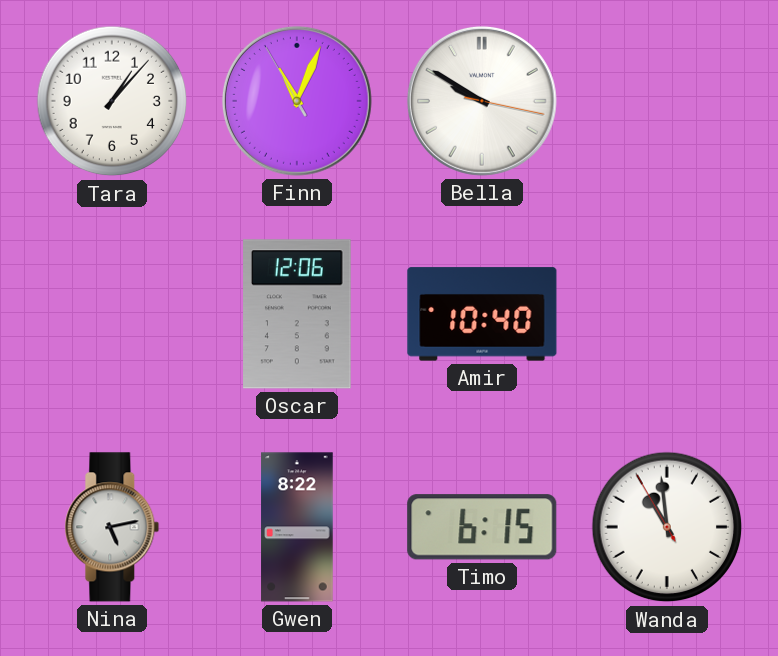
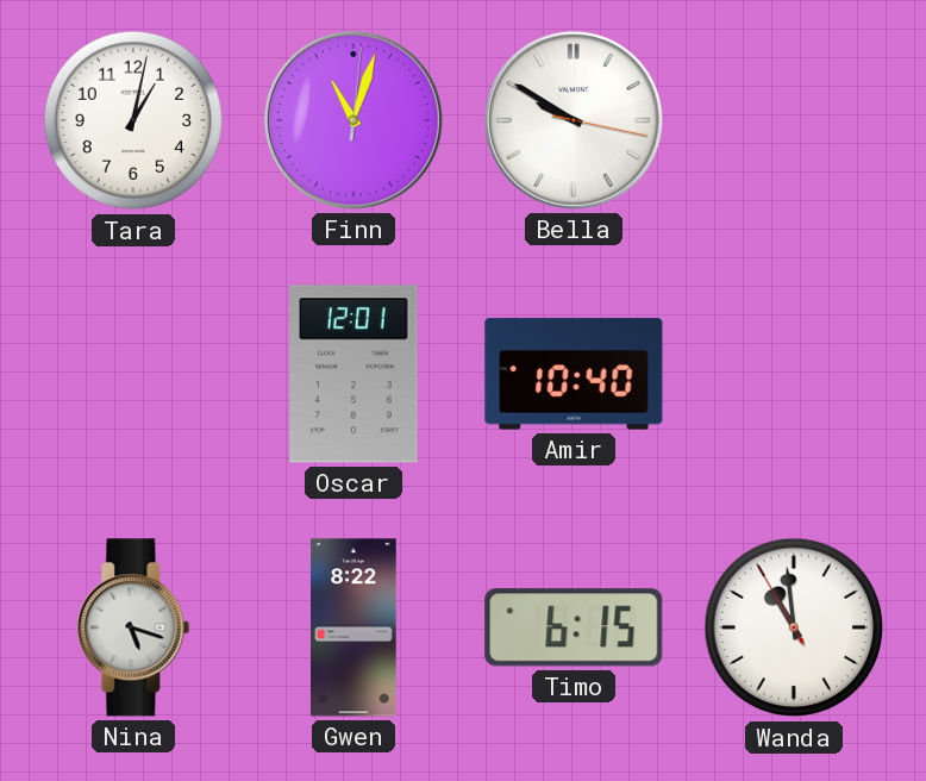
Tara: 1:07 -> 1:02 (133, 120)
Finn: 11:03:55 -> 11:03:01 (353, 120)
Oscar: 12:06 -> 12:01 (353, 374)
Nina: 5:13 -> 5:18 (133, 627)
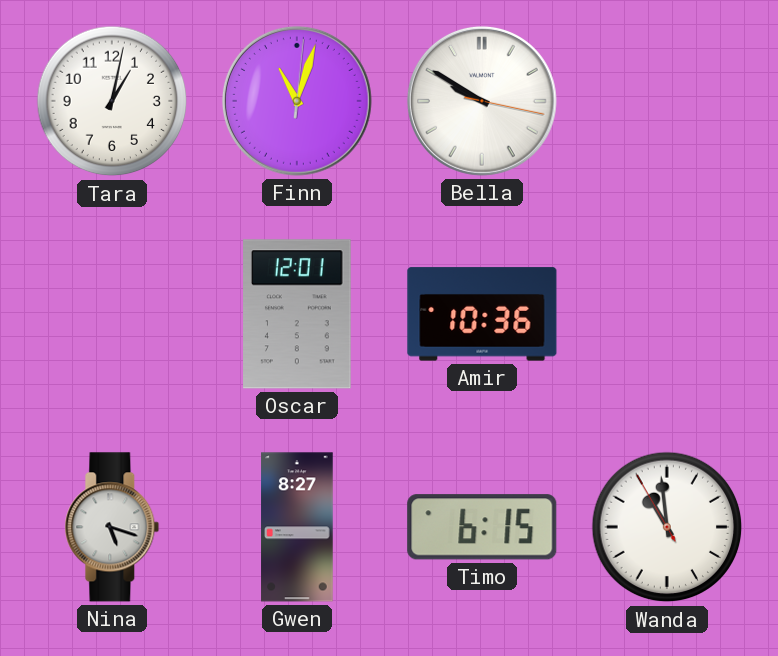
Amir: 10:40 -> 10:36 (482, 314)
Gwen: 8:22 -> 8:27 (297, 527)
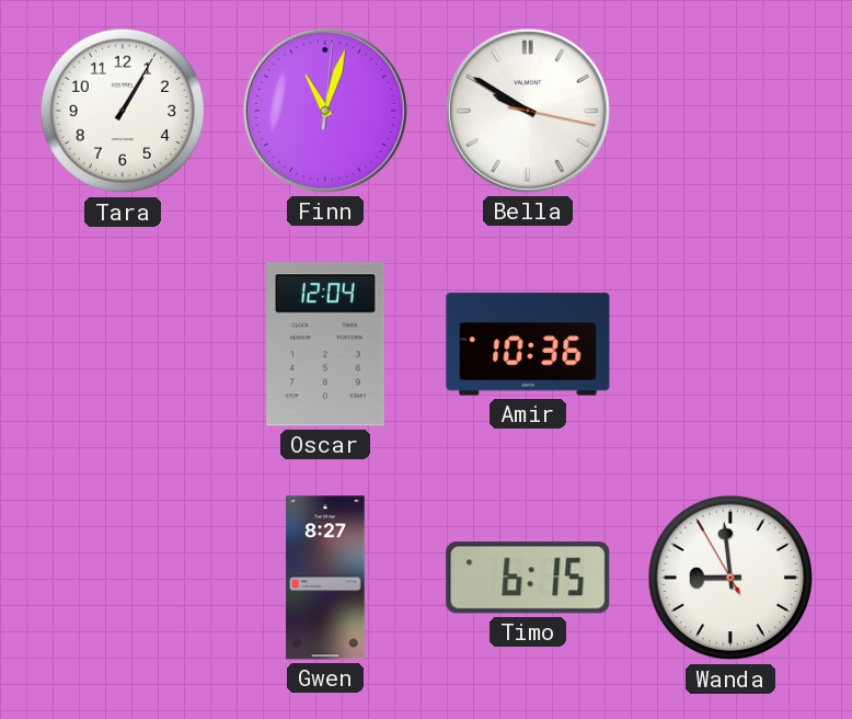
Tara: 1:02 -> 1:05 (123, 111)
Oscar: 12:01 -> 12:04 (325, 344)
Nina: 5:18 -> none (112, 527)
Wanda: 10:58 -> 8:58 (730, 578)
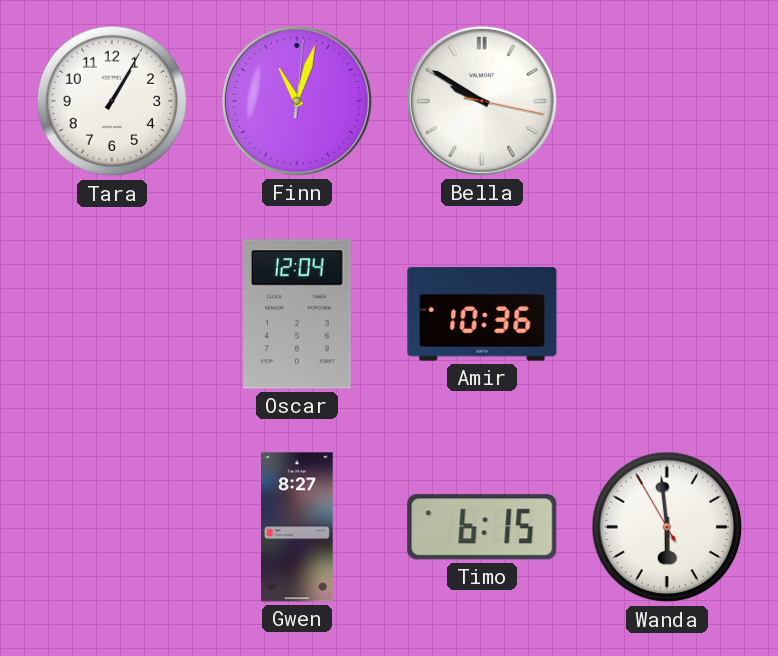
Wanda: 8:58 -> 5:58 (667, 527)
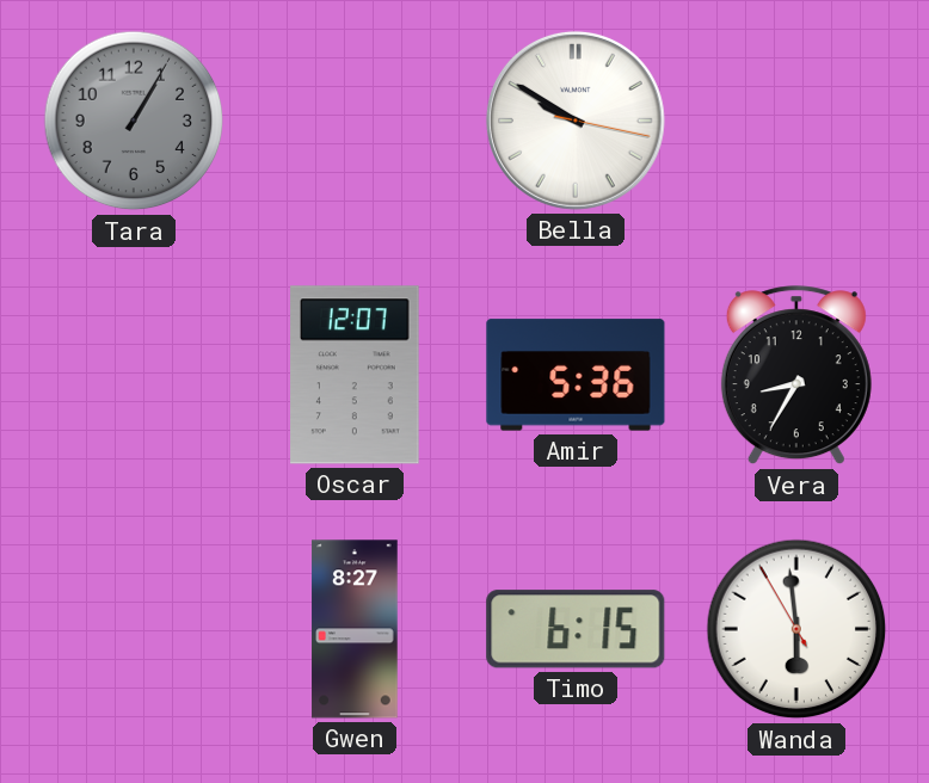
Tara dial: white -> grey (134, 121)
Finn: 11:03 -> none (297, 101)
Oscar: 12:04 -> 12:07 (355, 375)
Amir: 10:36 -> 5:36 (576, 375)
Vera: none -> 8:35 (796, 376)
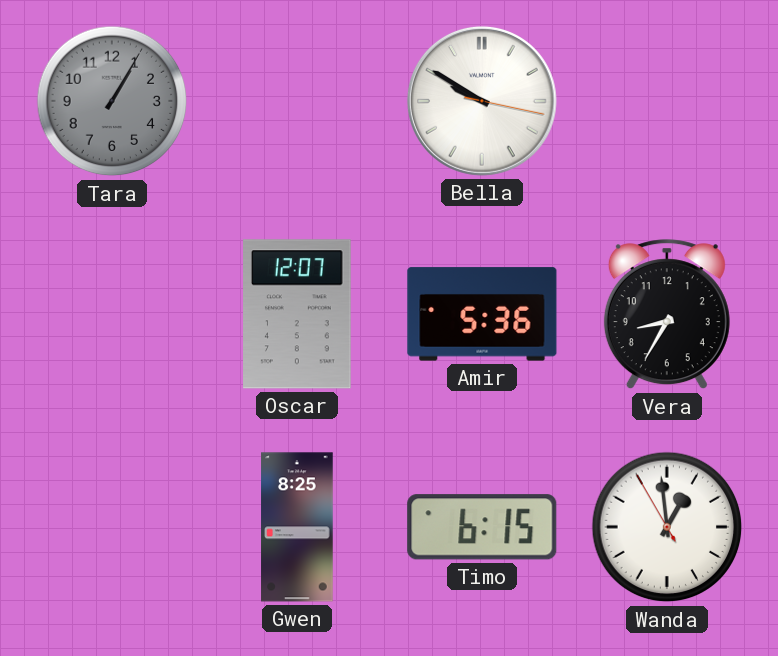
Gwen: 8:27 -> 8:25 (297, 527)
Wanda: 5:58 -> 12:58 (667, 527)
